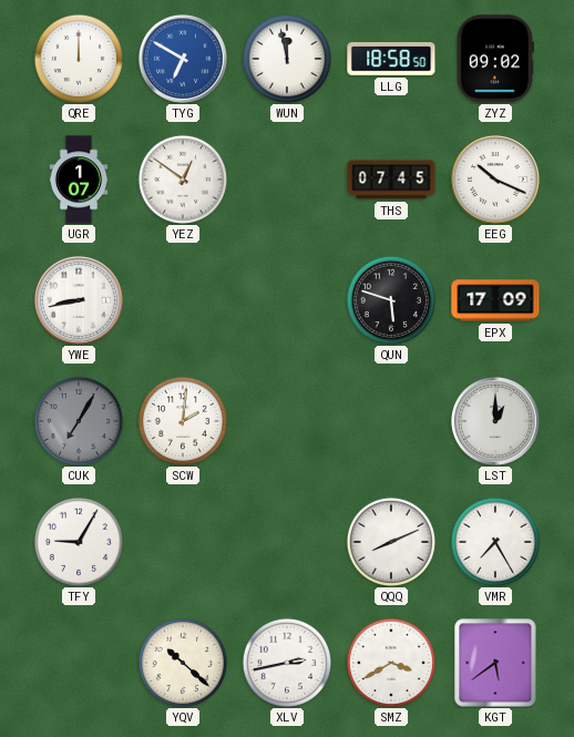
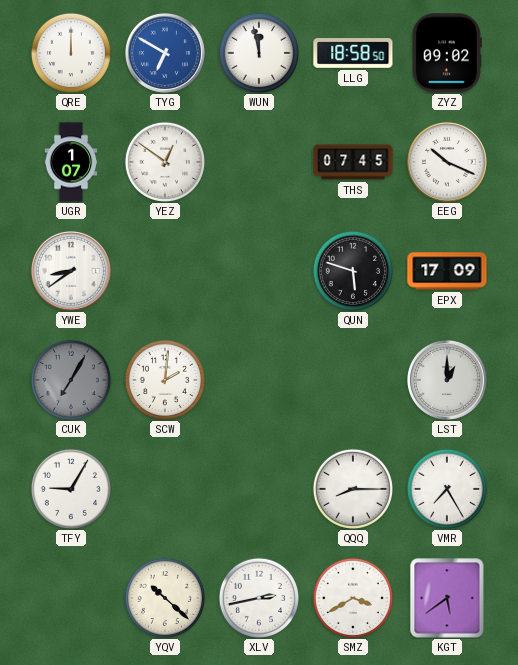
YWE: 8:43 -> 8:39 (71, 271)
QQQ: 8:11 -> 8:15 (353, 489)
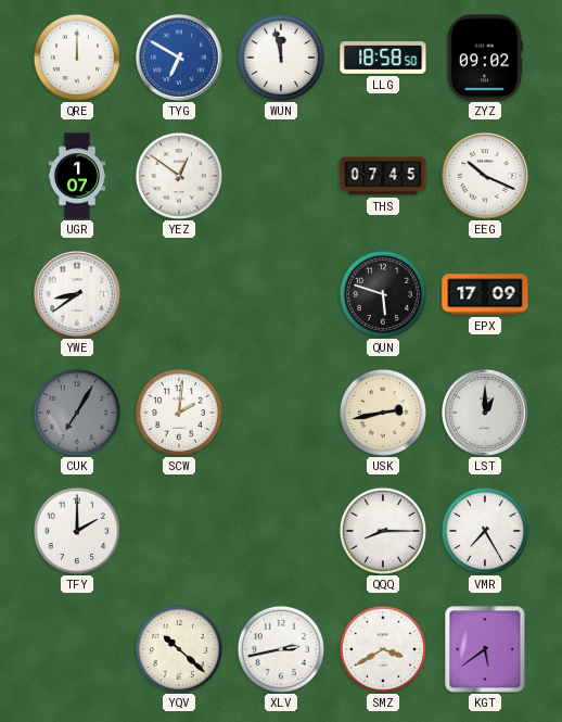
USK: none -> 2:43 (383, 413)
TFY: 9:05 -> 2:00 (77, 531)
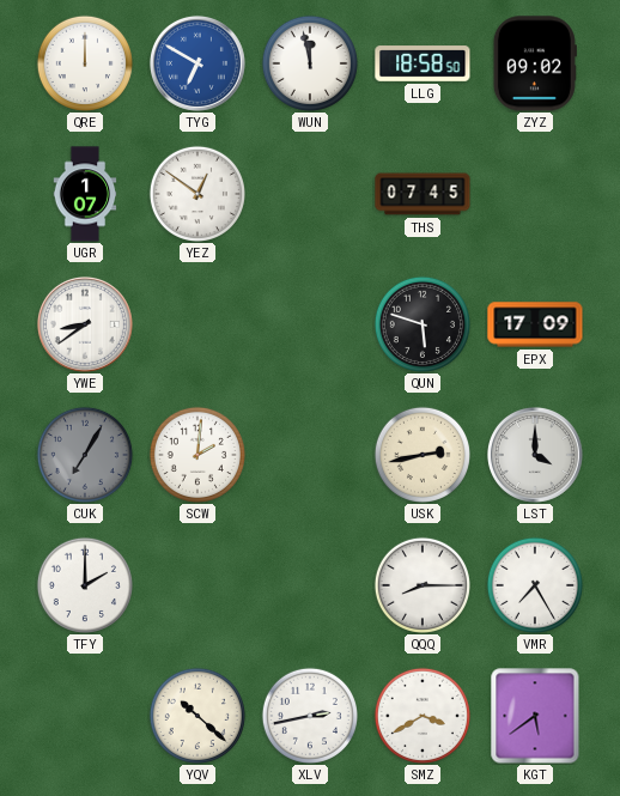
EEG: 10:19 -> none (485, 176)
LST: 1:00 -> 4:00 (535, 455)
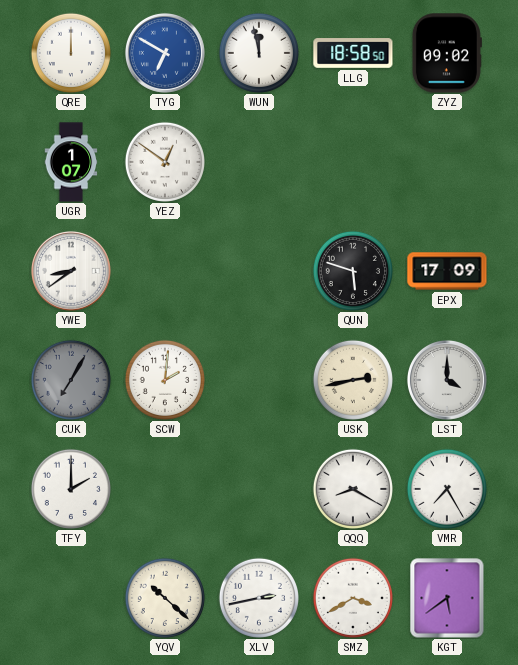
THS: 07:45 -> none (423, 194)
QQQ: 8:15 -> 8:20 (353, 489)
